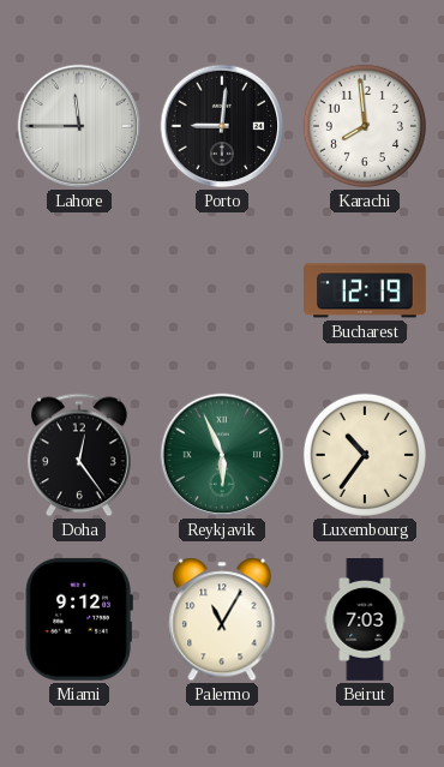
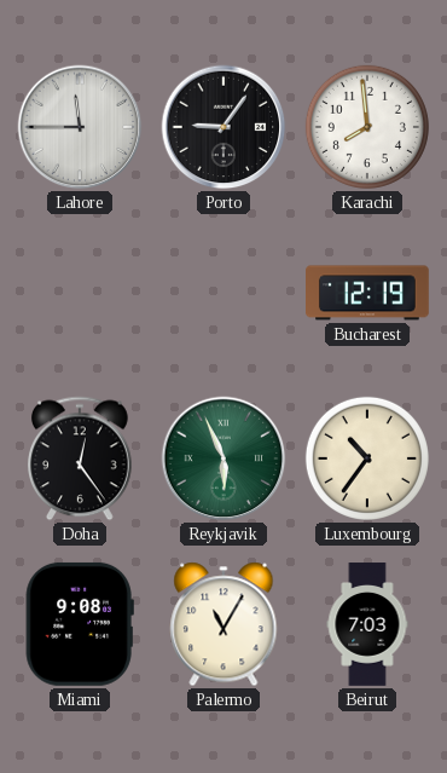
Porto: 9:01 -> 9:06 (224, 127)
Miami: 9:12 -> 9:08 (80, 624)
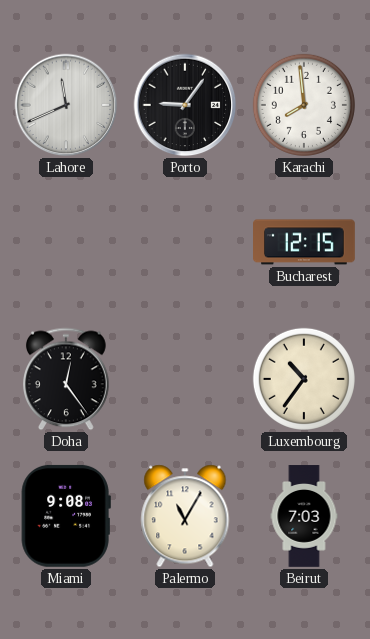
Lahore: 11:45 -> 11:41 (66, 105)
Bucharest: 12:19 -> 12:15 (305, 242)
Reykjavik: 5:56 -> none (224, 458)
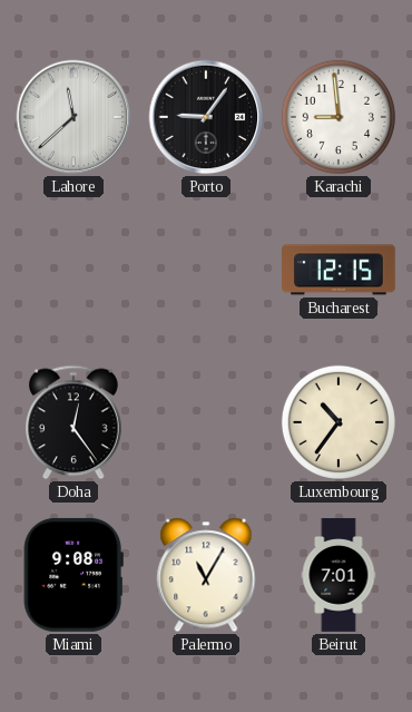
Lahore: 11:41 -> 11:38 (73, 117)
Karachi: 7:59 -> 8:59 (339, 117)
Beirut: 7:03 -> 7:01 (339, 575)
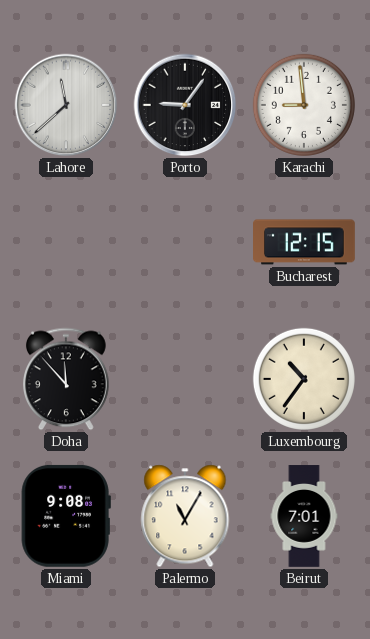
Doha: 12:24 -> 11:53 (67, 379)
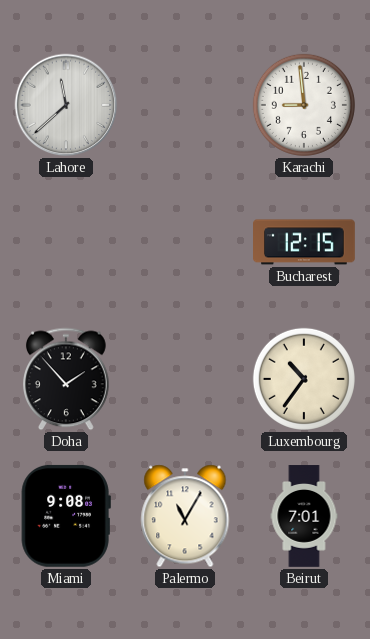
Porto: 9:06 -> none (185, 105)
Doha: 11:53 -> 1:53 (67, 379)
